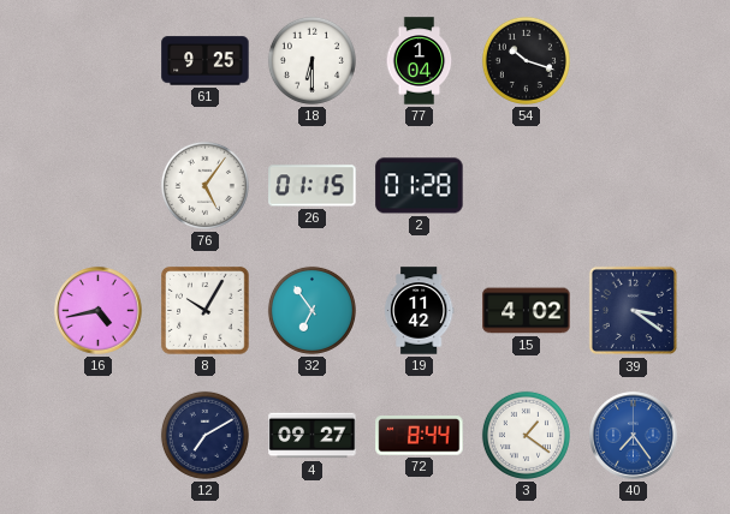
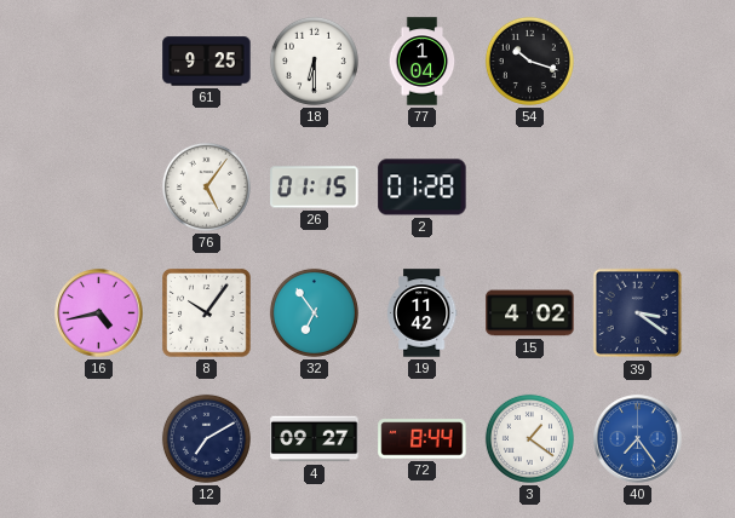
8: 10:05 -> 10:06 (207, 313)
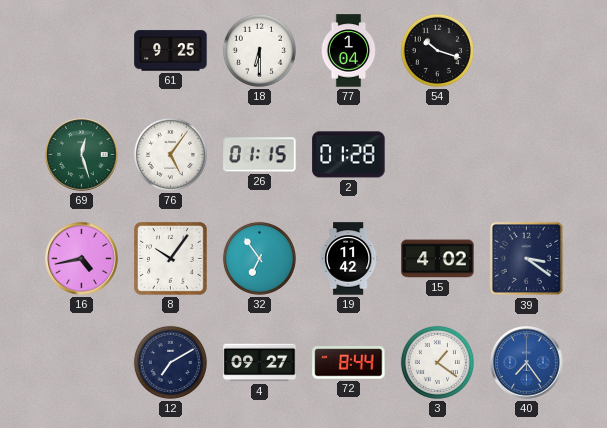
69: none -> 12:27 (82, 155)
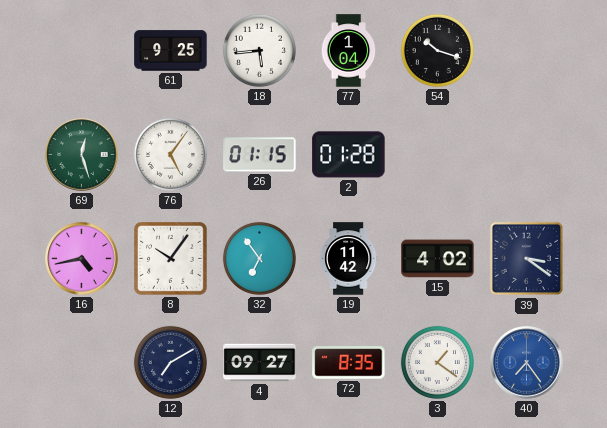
18: 6:30 -> 5:44 (259, 50)
72: 8:44 -> 8:35 (349, 363)
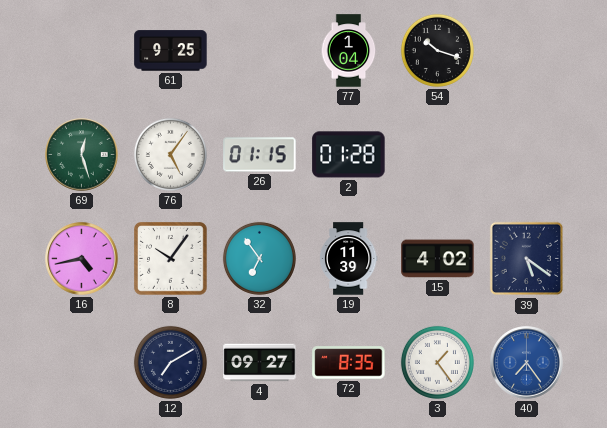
18: 5:44 -> none (259, 50)
19: 11:42 -> 11:39 (348, 259)
39: 3:21 -> 5:21 (527, 259)
3: 1:21 -> 1:24 (437, 362)
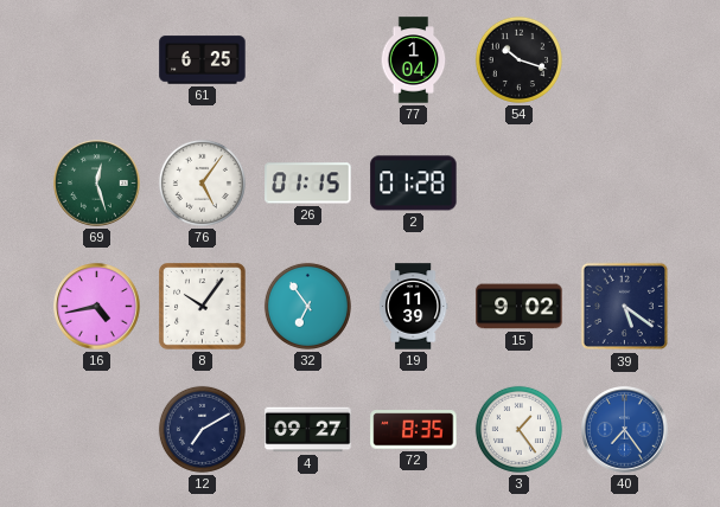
61: 9:25 -> 6:25 (203, 60)
15: 4:02 -> 9:02 (520, 307)
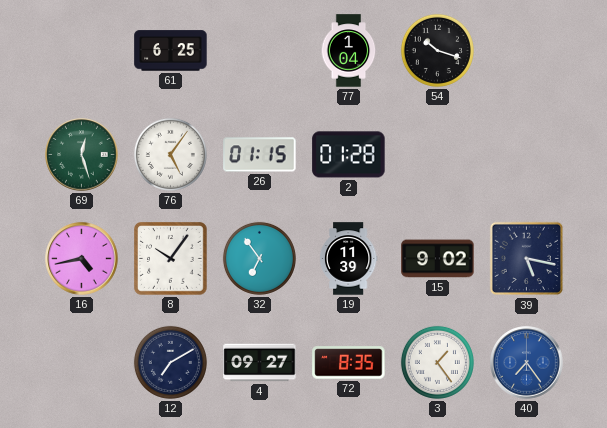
39: 5:21 -> 5:17 (527, 259)
